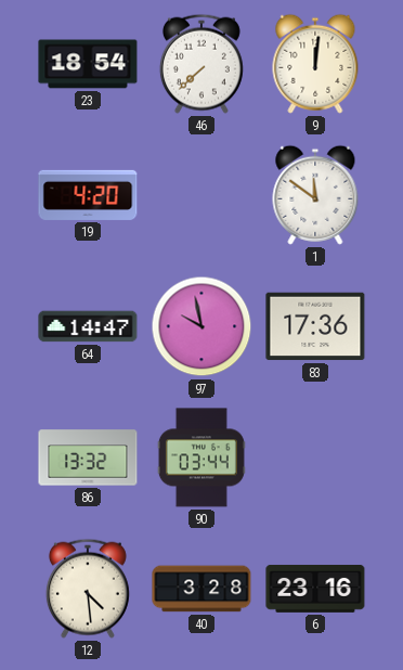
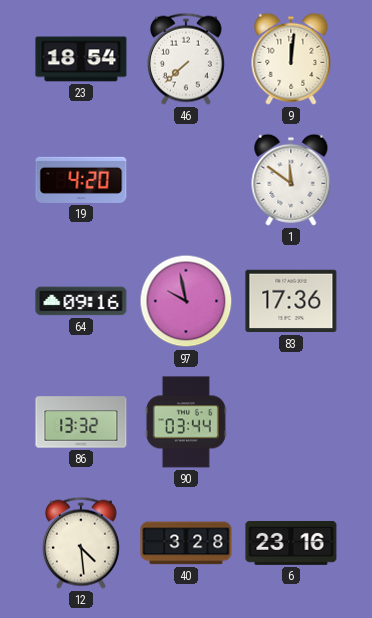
64: 14:47 -> 09:16 (81, 301)
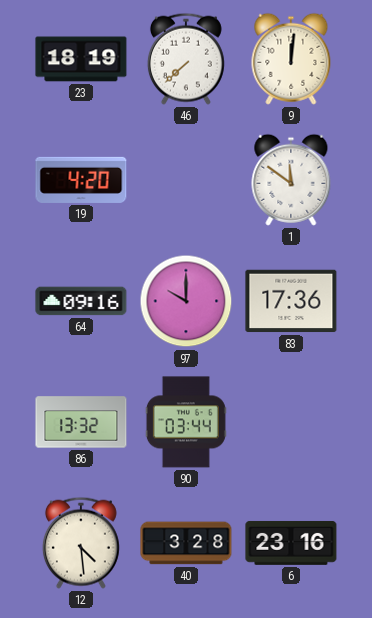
23: 18:54 -> 18:19 (81, 59)
97: 9:58 -> 10:00 (186, 301)
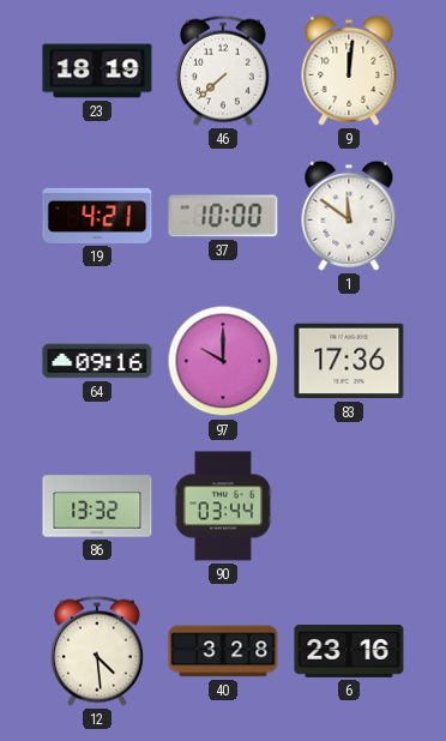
19: 4:20 -> 4:21 (97, 216)
37: none -> 10:00 (223, 216)
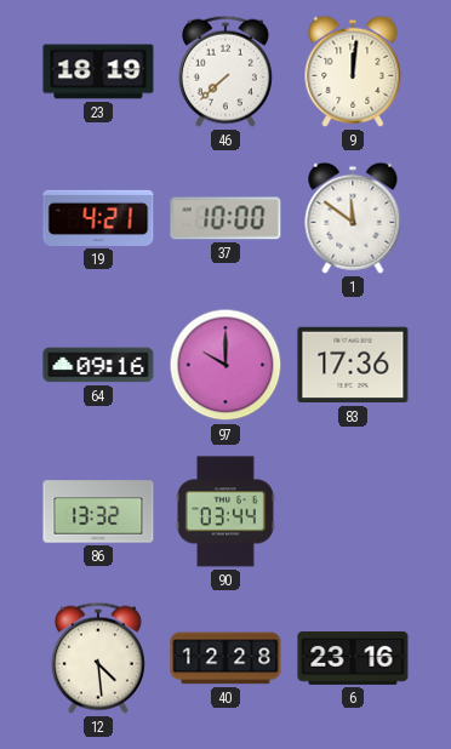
40: 3:28 -> 12:28 (225, 658)
